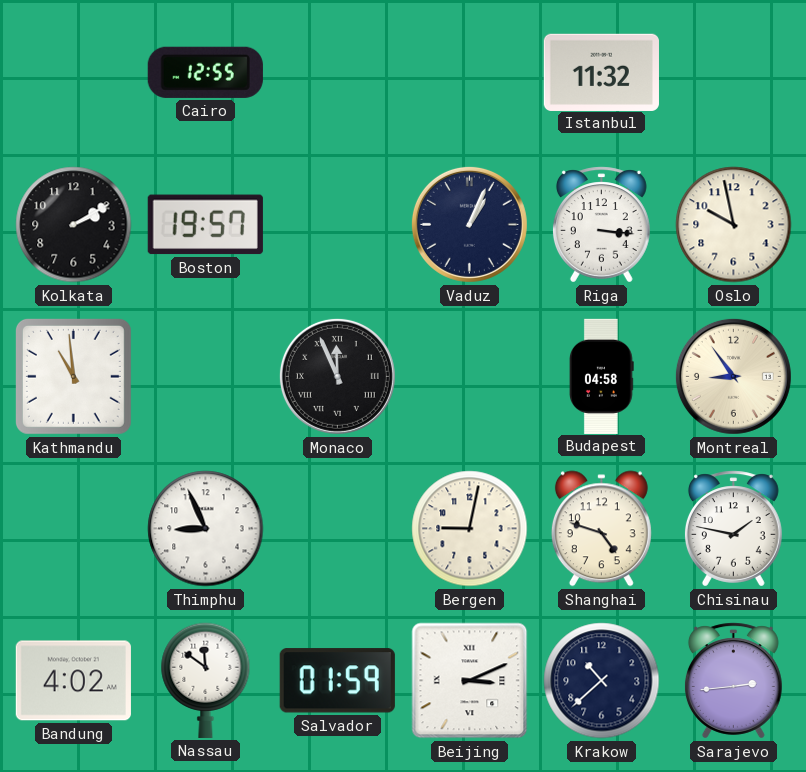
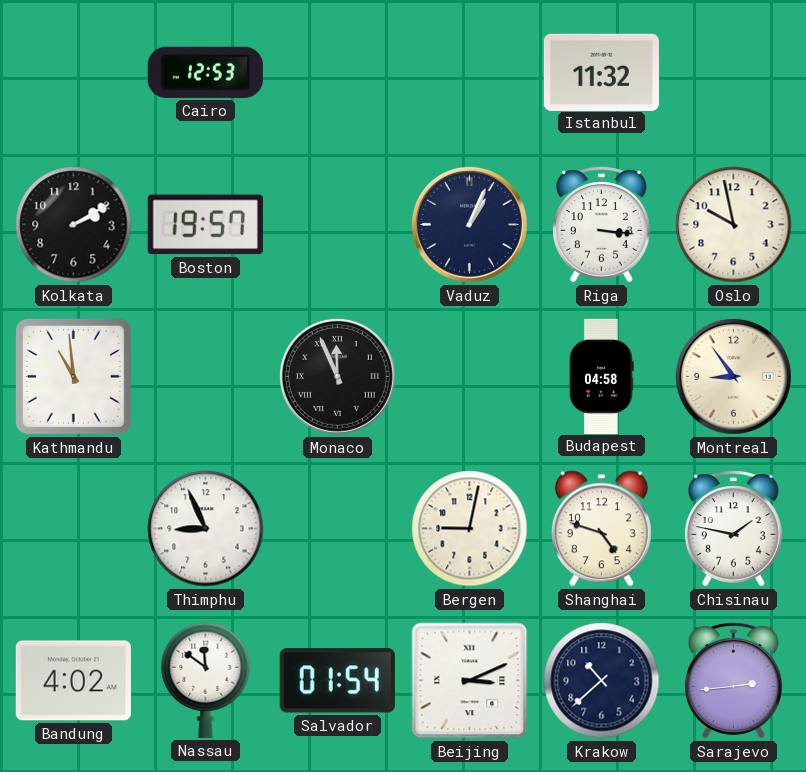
Cairo: 12:55 -> 12:53 (205, 72)
Salvador: 01:59 -> 01:54 (337, 681)
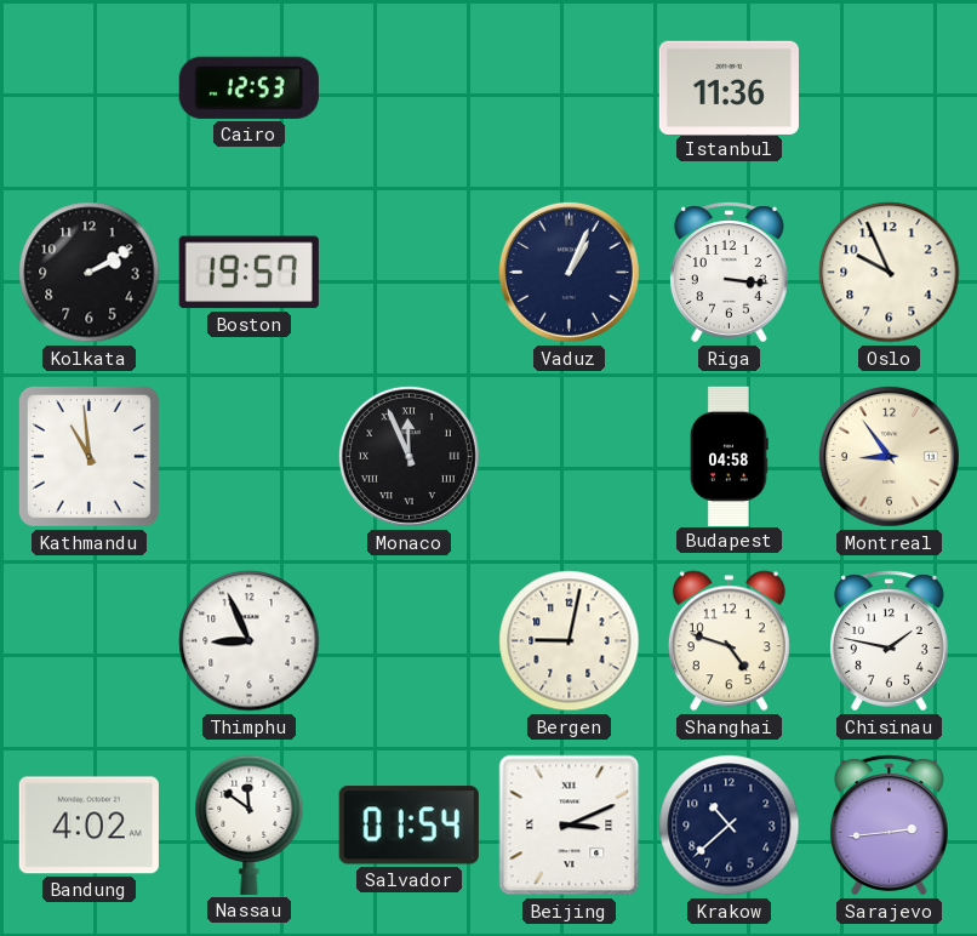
Istanbul: 11:32 -> 11:36 (729, 87)
Oslo: 9:58 -> 9:56 (890, 273)
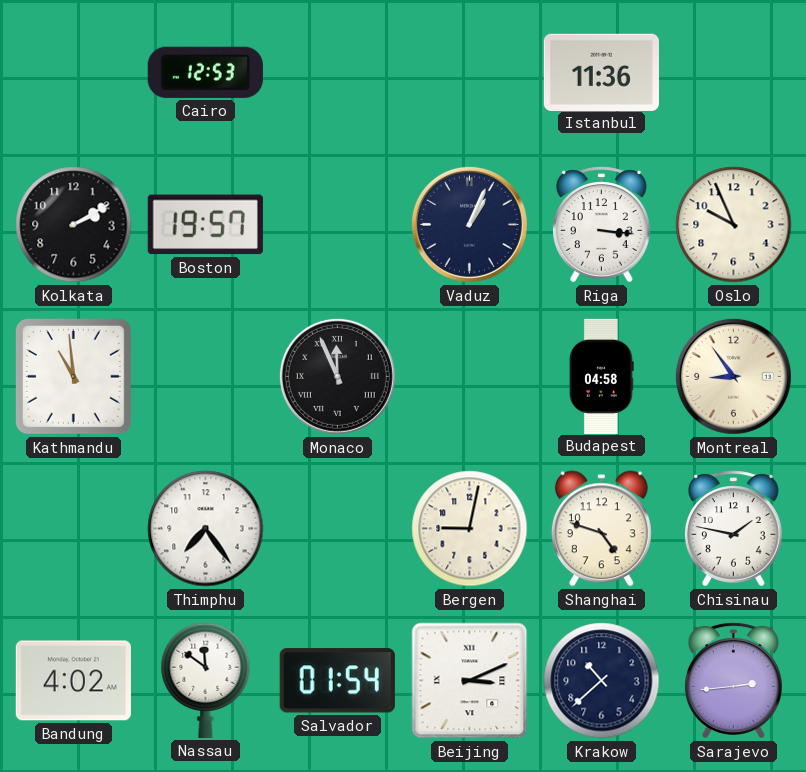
Thimphu: 8:56 -> 7:24 (206, 529)
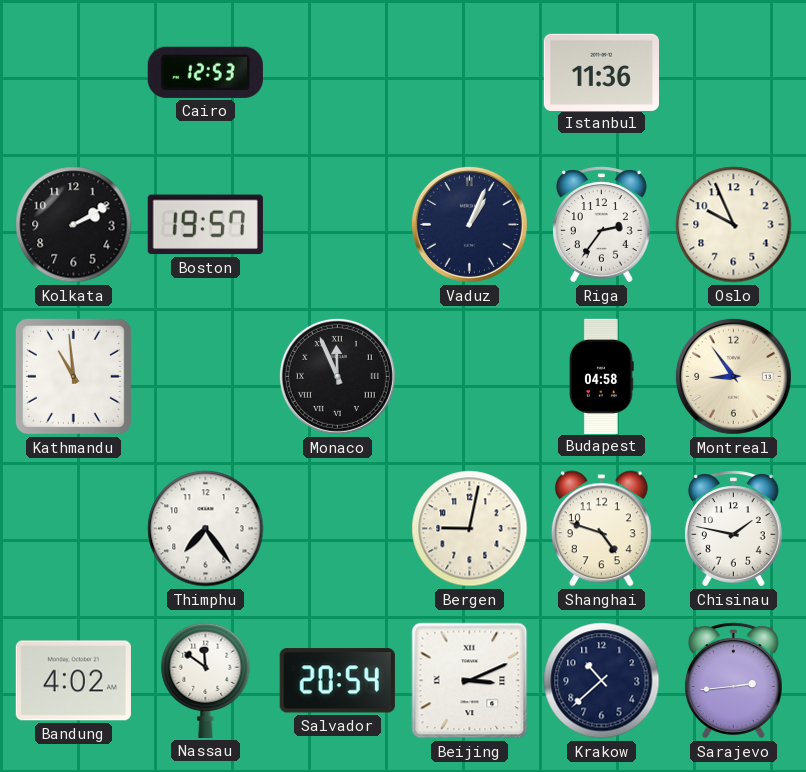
Riga: 3:16 -> 2:36 (601, 225)
Salvador: 01:54 -> 20:54 (337, 681)
